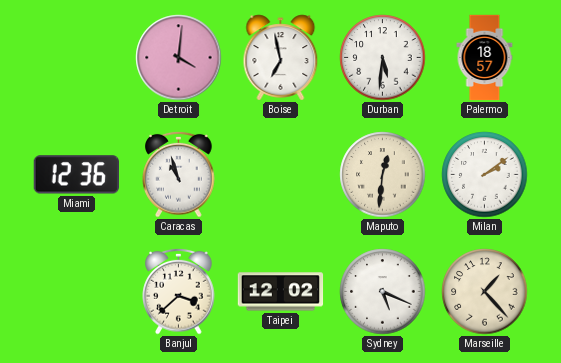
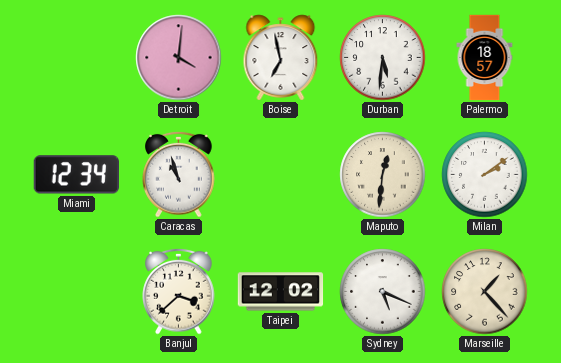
Miami: 12:36 -> 12:34 (76, 175)
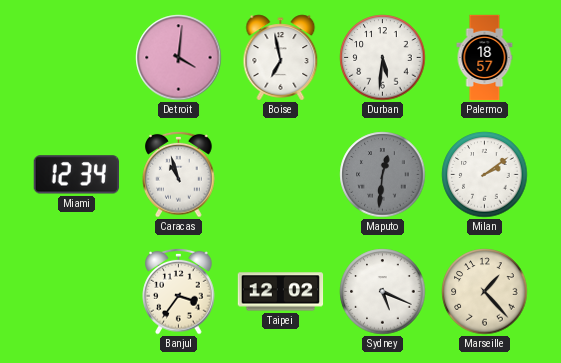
Maputo dial: cream -> grey (383, 175)
Banjul: 3:38 -> 3:36 (179, 291)
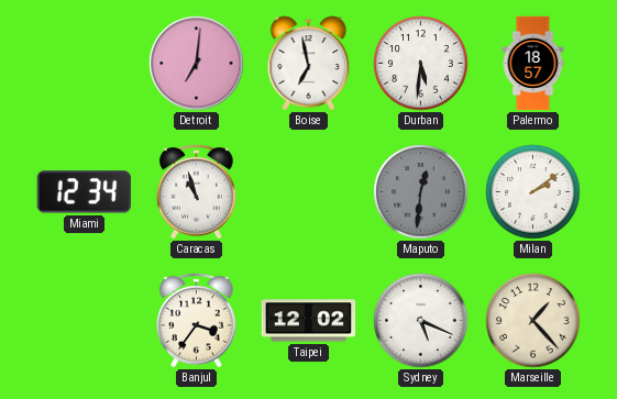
Detroit: 4:01 -> 7:01 (197, 64)
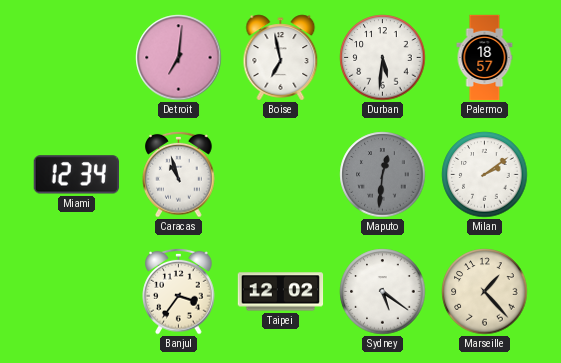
Sydney: 5:19 -> 5:21 (383, 292)
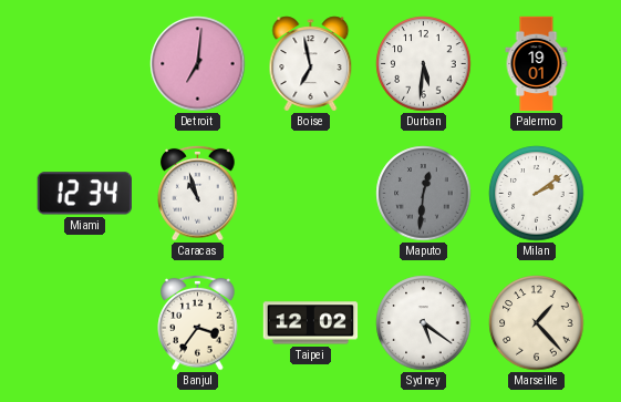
Palermo: 18:57 -> 19:01 (537, 64)
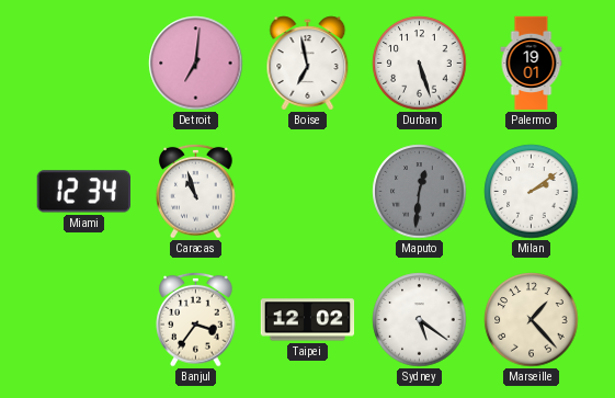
Durban: 5:31 -> 5:27 (420, 64)
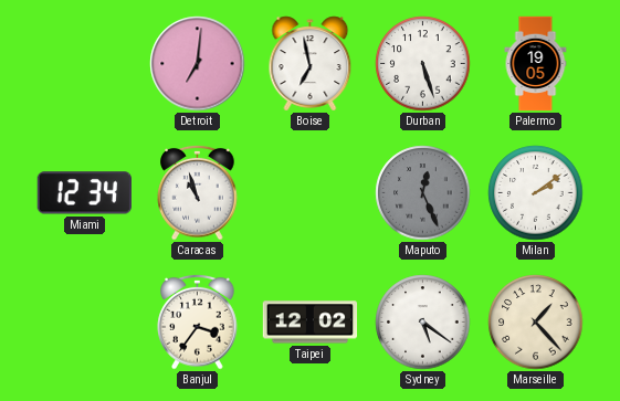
Palermo: 19:01 -> 19:05 (536, 64)
Maputo: 12:31 -> 12:26 (423, 193)
